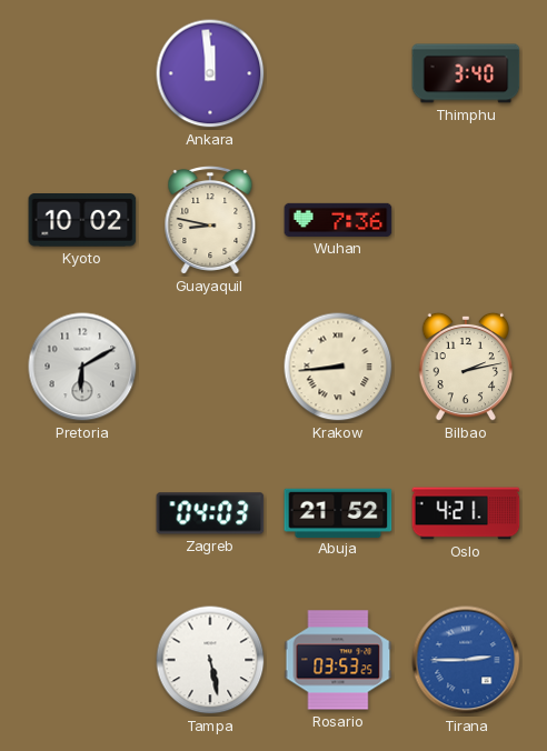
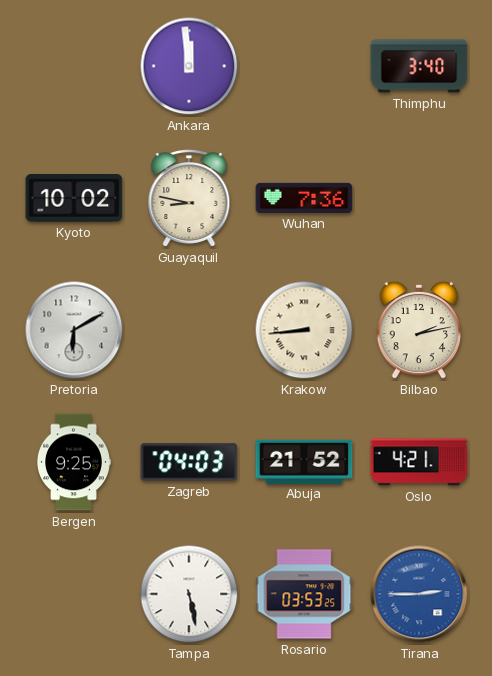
Bergen: none -> 9:25 (74, 462)
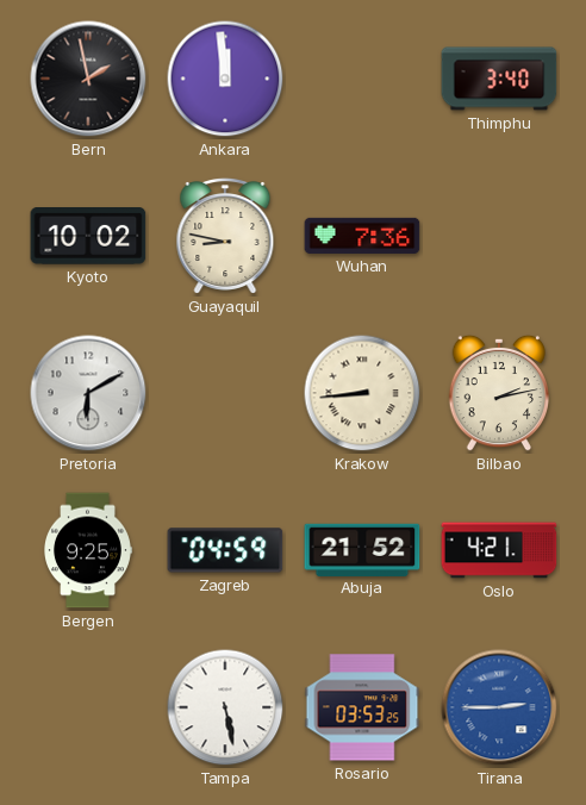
Bern: none -> 1:58 (88, 79)
Zagreb: 04:03 -> 04:59 (225, 550)
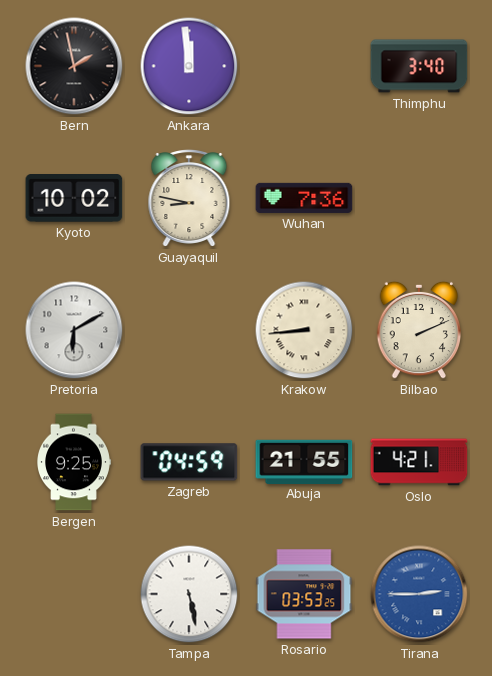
Bilbao: 2:13 -> 2:11 (419, 330)
Abuja: 21:52 -> 21:55 (304, 461)
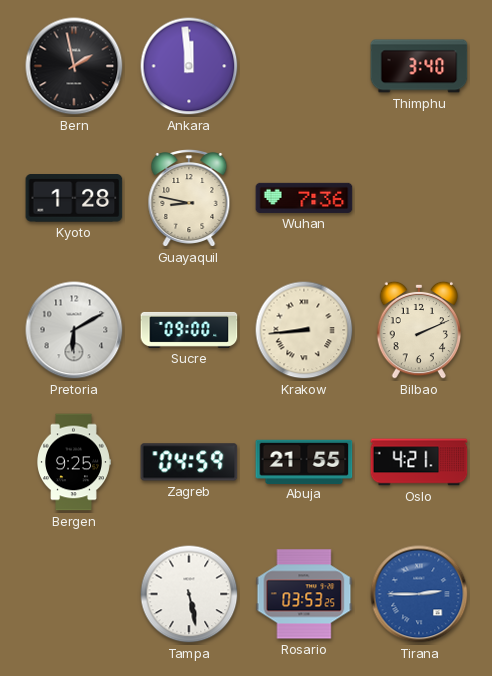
Kyoto: 10:02 -> 1:28 (74, 199)
Sucre: none -> 09:00 (189, 330)
